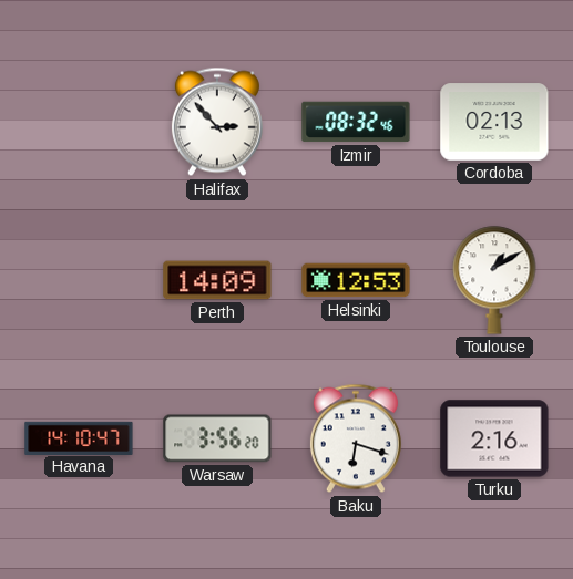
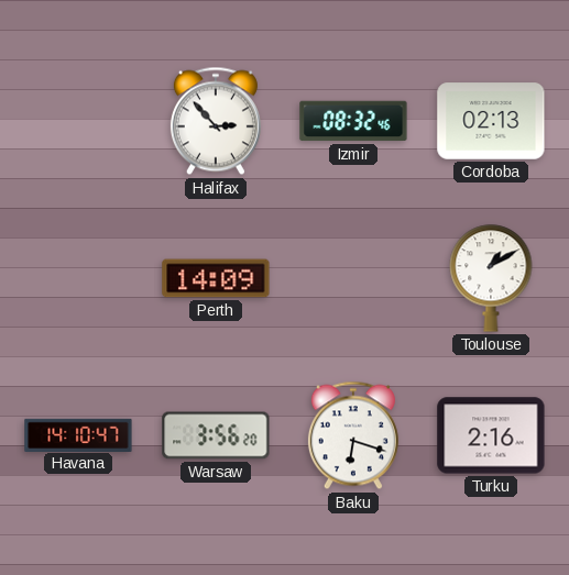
Helsinki: 12:53 -> none (356, 280)
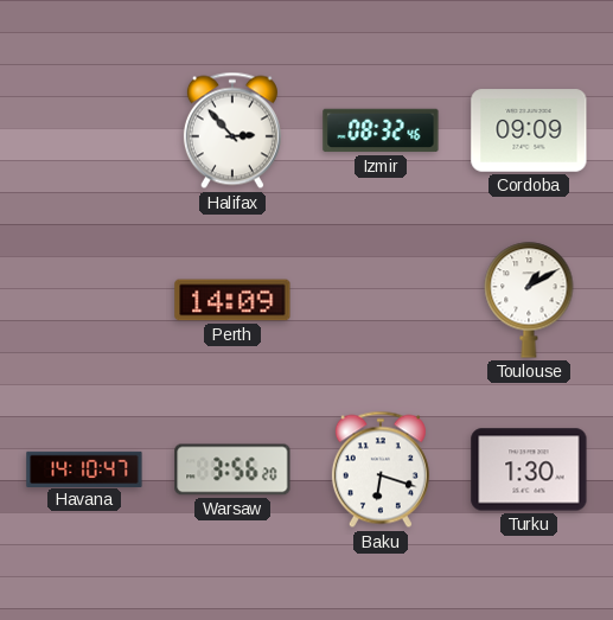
Cordoba: 02:13 -> 09:09 (529, 130)
Turku: 2:16 -> 1:30 (529, 469)
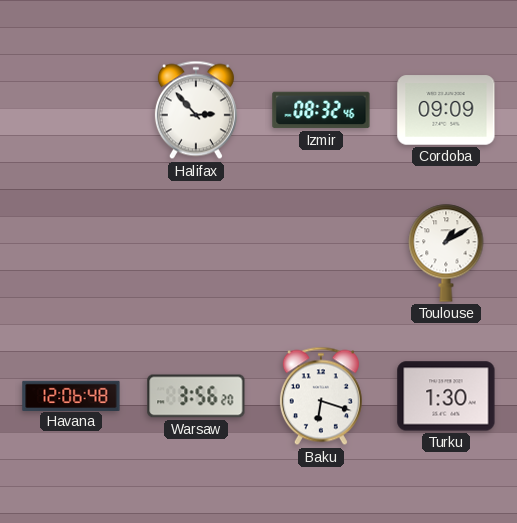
Perth: 14:09 -> none (232, 300)
Havana: 14:10 -> 12:06 (71, 395)
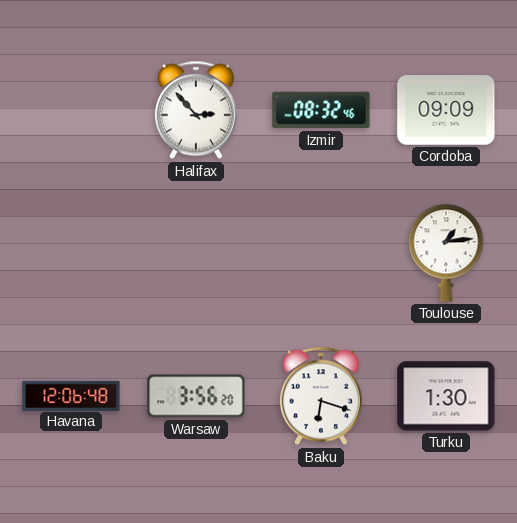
Toulouse: 1:10 -> 1:14 (446, 253)
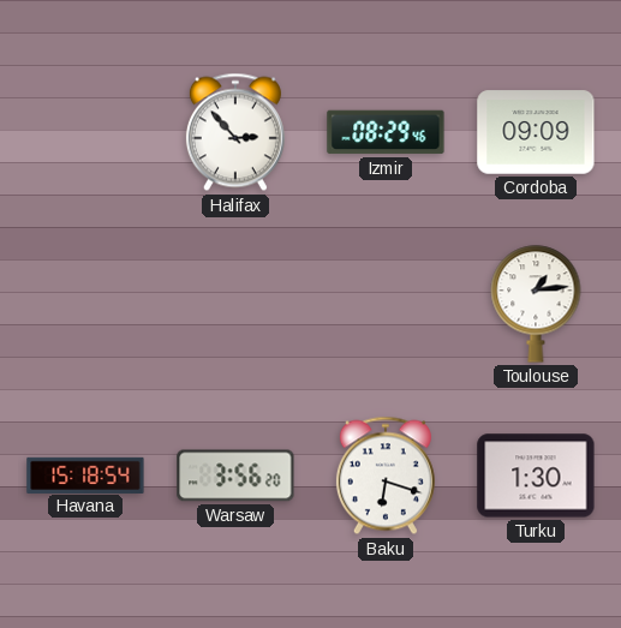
Izmir: 08:32 -> 08:29 (386, 132)
Havana: 12:06 -> 15:18 (85, 474)
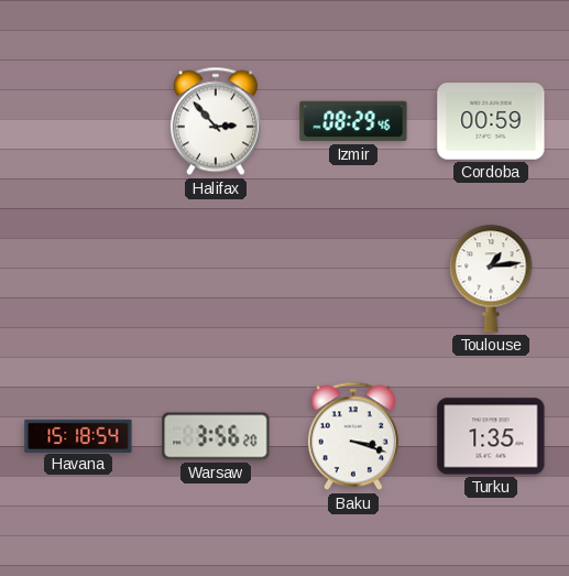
Cordoba: 09:09 -> 00:59 (491, 121)
Baku: 6:18 -> 3:18 (353, 436)
Turku: 1:30 -> 1:35 (491, 436)
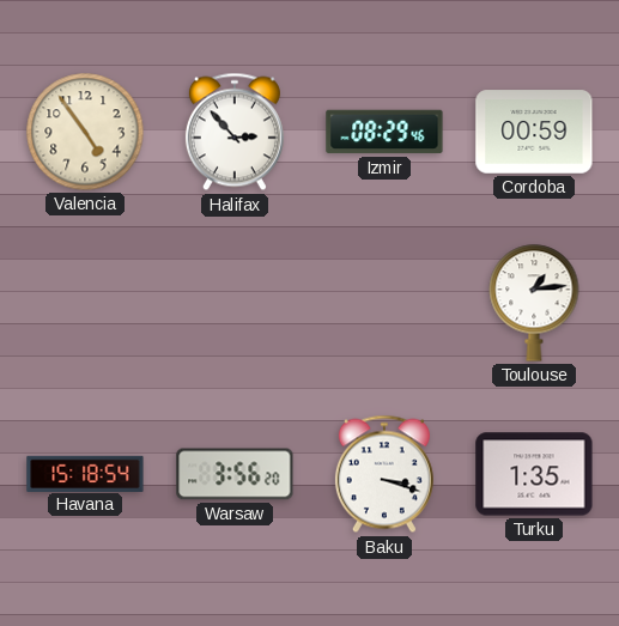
Valencia: none -> 4:54 (85, 132)
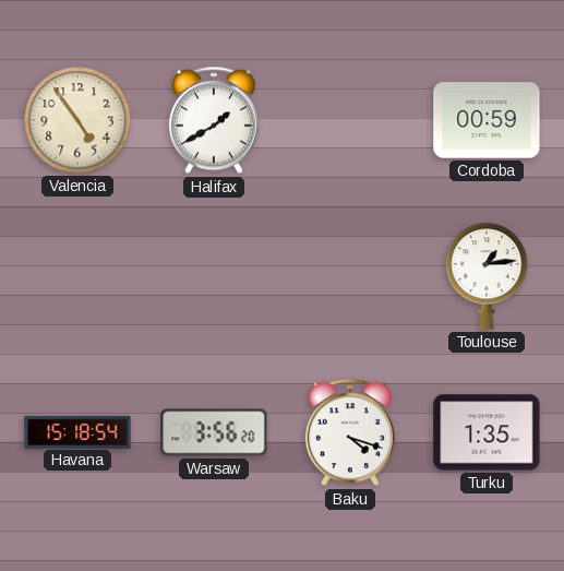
Halifax: 2:53 -> 1:40 (214, 120)
Izmir: 08:29 -> none (384, 132)
Baku: 3:18 -> 4:18 (350, 432)
